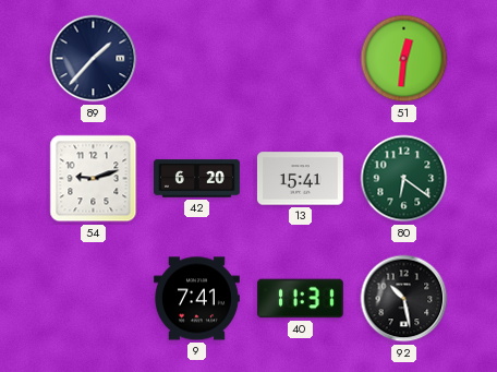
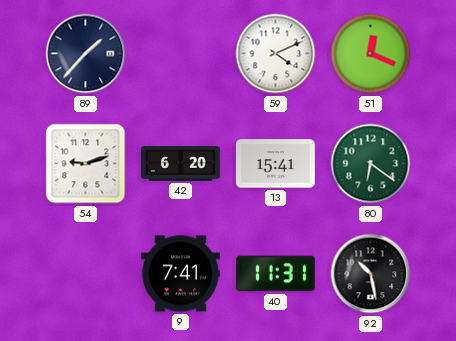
59: none -> 4:11 (276, 54)
51: 12:31 -> 12:19 (371, 54)
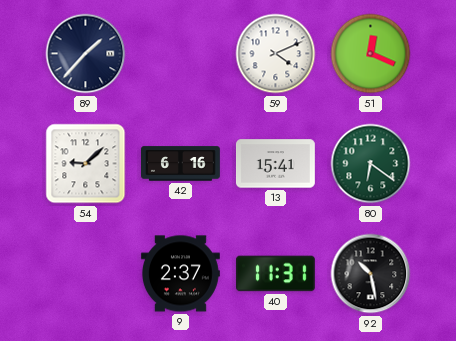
54: 9:12 -> 9:08 (86, 164)
42: 6:20 -> 6:16 (181, 164)
9: 7:41 -> 2:37 (180, 274)
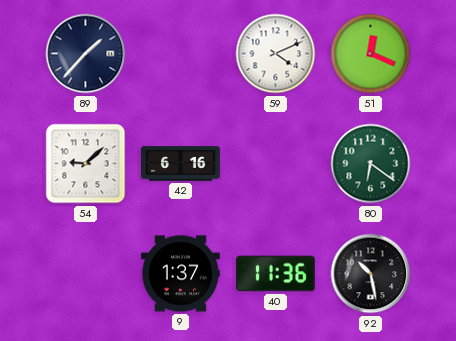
13: 15:41 -> none (275, 164)
9: 2:37 -> 1:37 (180, 274)
40: 11:31 -> 11:36 (275, 274)
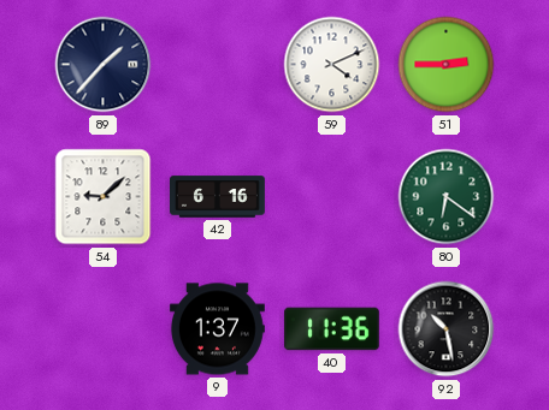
51: 12:19 -> 2:45 (447, 65)
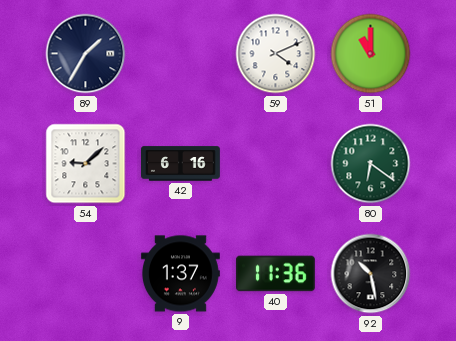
89: 1:37 -> 1:35 (86, 54)
51: 2:45 -> 11:00 (371, 54)
